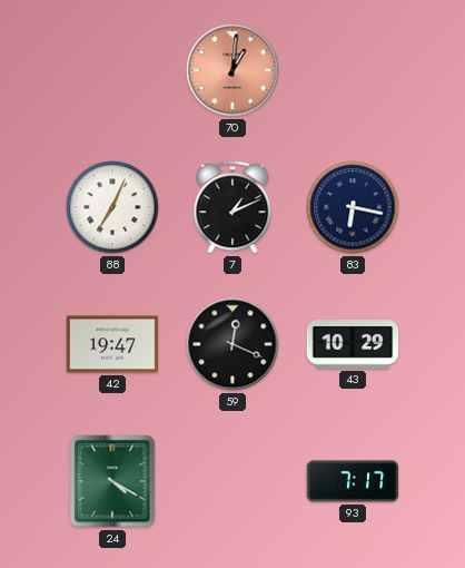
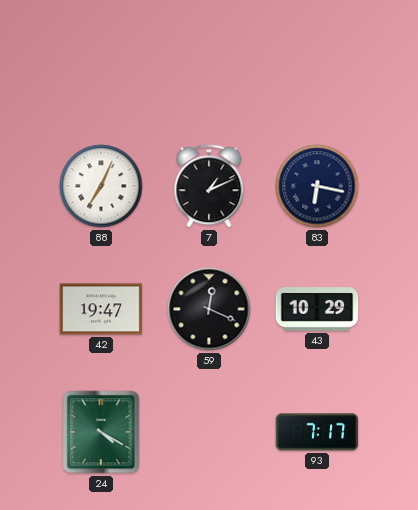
70: 1:01 -> none (233, 70)
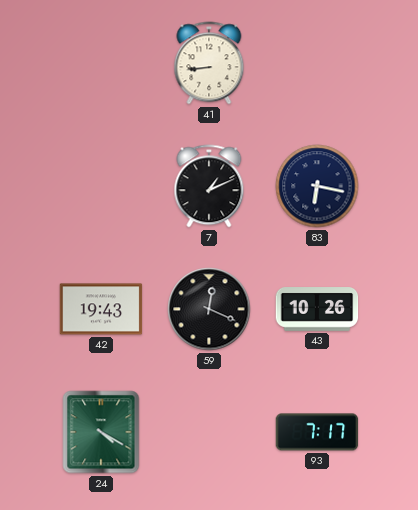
41: none -> 8:44 (209, 63)
88: 7:04 -> none (101, 186)
42: 19:47 -> 19:43 (101, 309)
43: 10:29 -> 10:26 (317, 310)
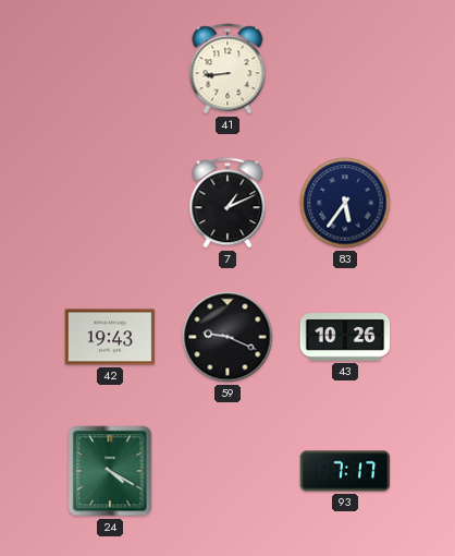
83: 6:17 -> 5:36 (345, 203)
59: 12:19 -> 9:19 (228, 337)
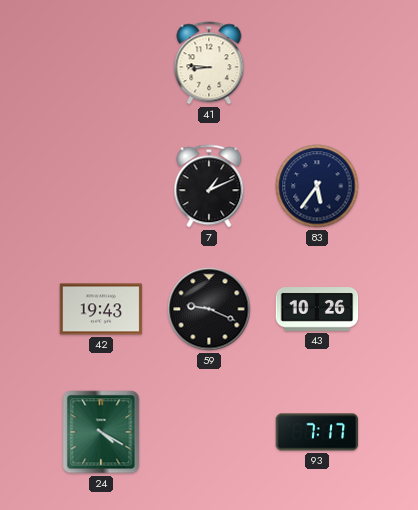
41: 8:44 -> 8:46 (209, 63)
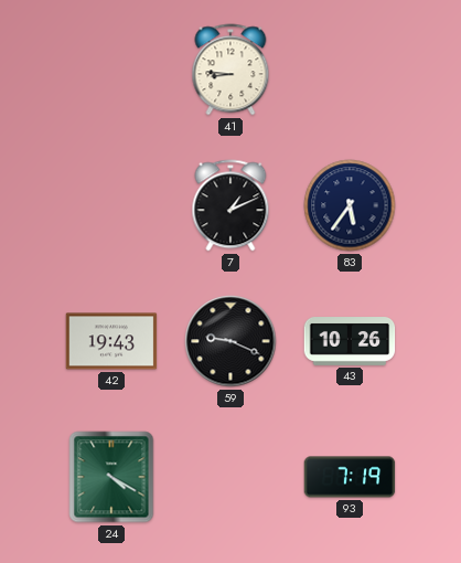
93: 7:17 -> 7:19 (350, 477)
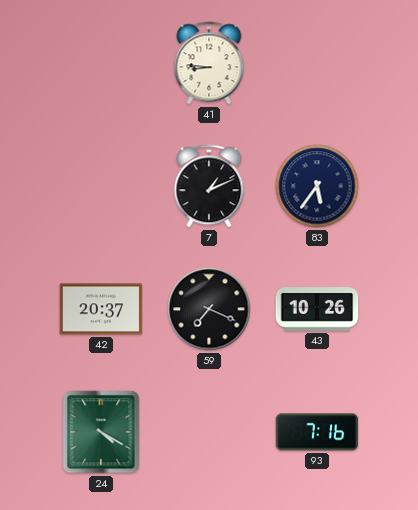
42: 19:43 -> 20:37 (101, 309)
59: 9:19 -> 7:19 (209, 309)
93: 7:19 -> 7:16 (317, 432)
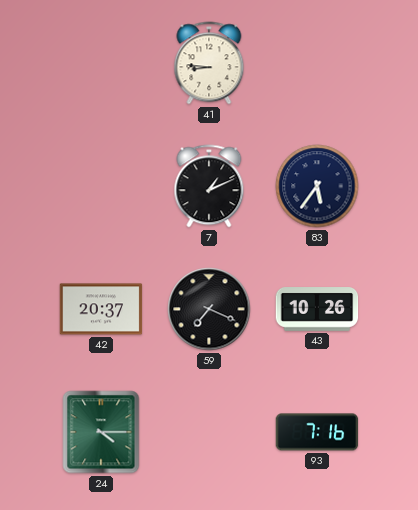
24: 4:20 -> 4:15 (101, 432)
